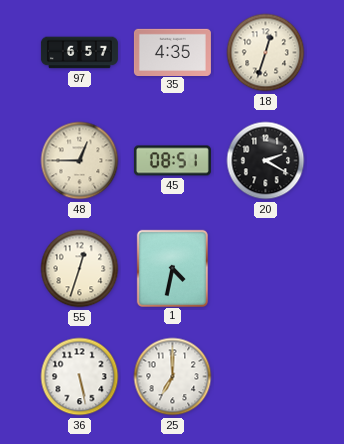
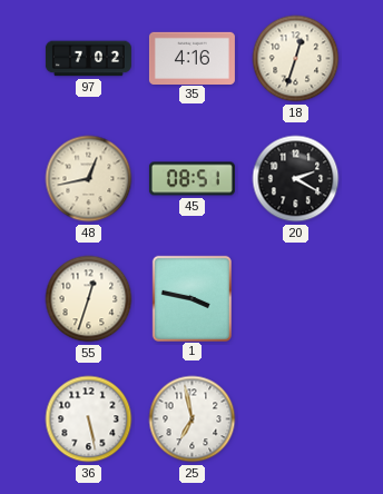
97: 6:57 -> 7:02 (88, 59)
35: 4:35 -> 4:16 (191, 58)
48: 12:45 -> 12:43 (89, 179)
1: 4:32 -> 3:47 (191, 298)
25: 7:00 -> 6:58 (193, 419)
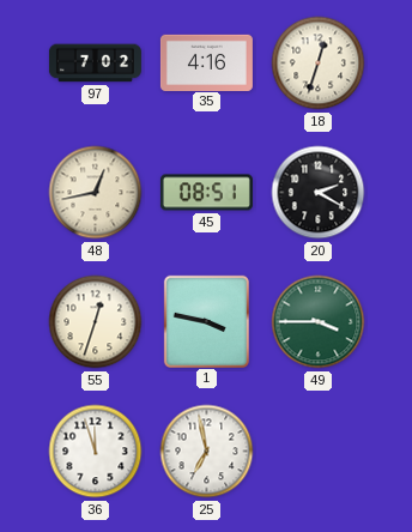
49: none -> 3:45 (319, 322)
36: 5:28 -> 11:57 (96, 452)
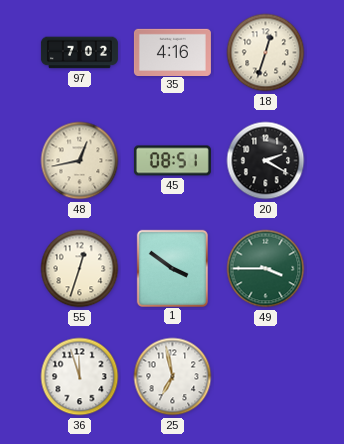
1: 3:47 -> 3:51 (172, 268)
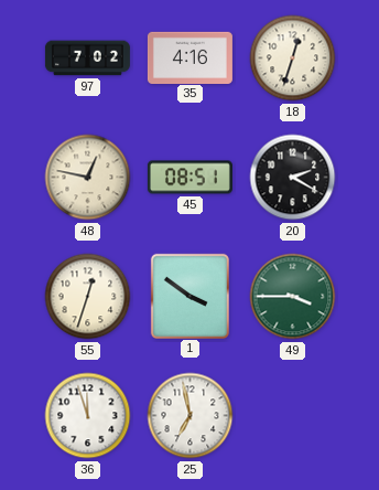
48: 12:43 -> 12:47 (88, 178)
